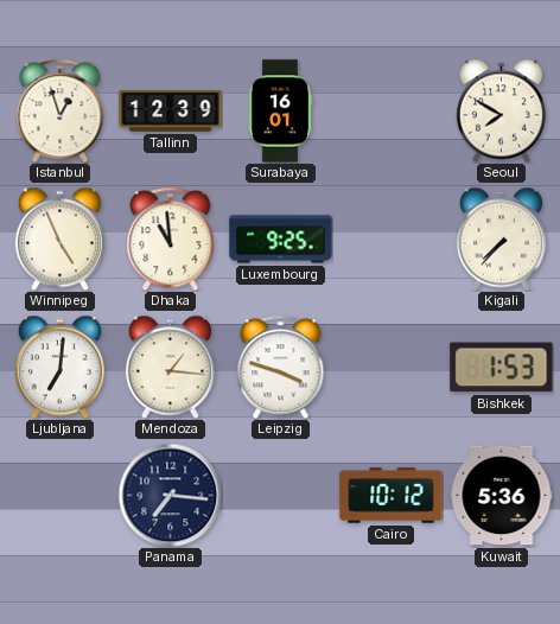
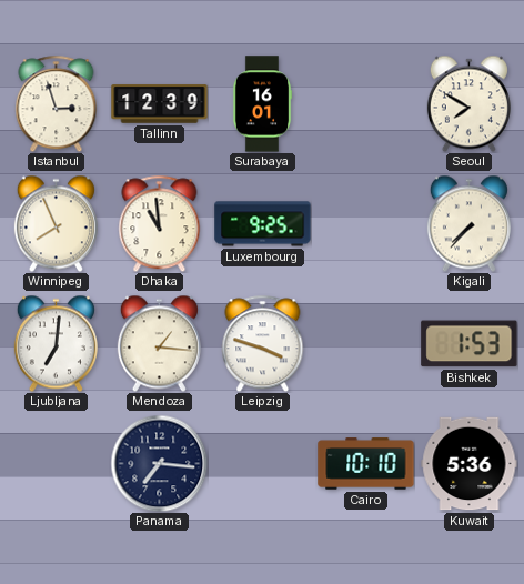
Istanbul: 12:57 -> 2:57 (57, 103)
Winnipeg: 4:56 -> 7:56 (56, 223)
Cairo: 10:12 -> 10:10 (366, 464)
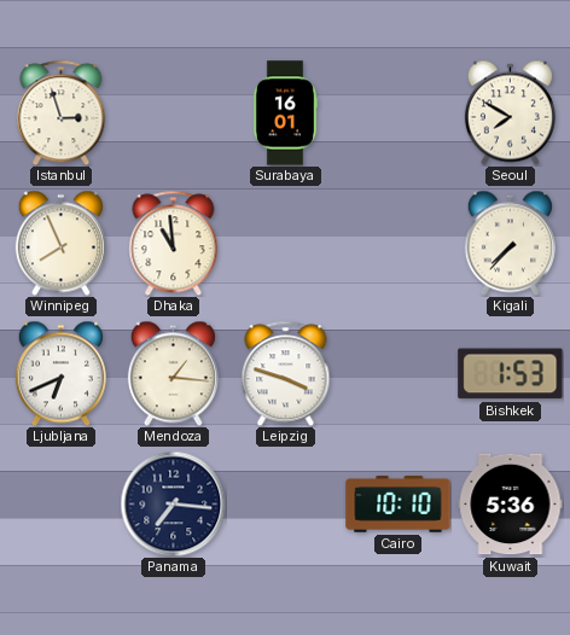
Tallinn: 12:39 -> none (160, 104)
Luxembourg: 9:25 -> none (263, 224)
Ljubljana: 7:01 -> 6:41 (60, 373)
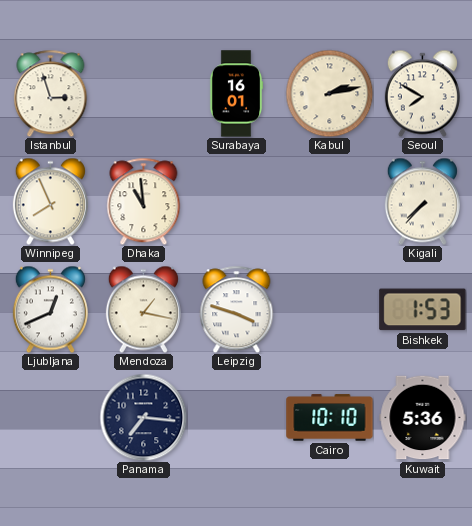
Kabul: none -> 2:13 (329, 93)
Ljubljana: 6:41 -> 12:41 (50, 309)
Mendoza: 1:16 -> 1:17 (143, 309)
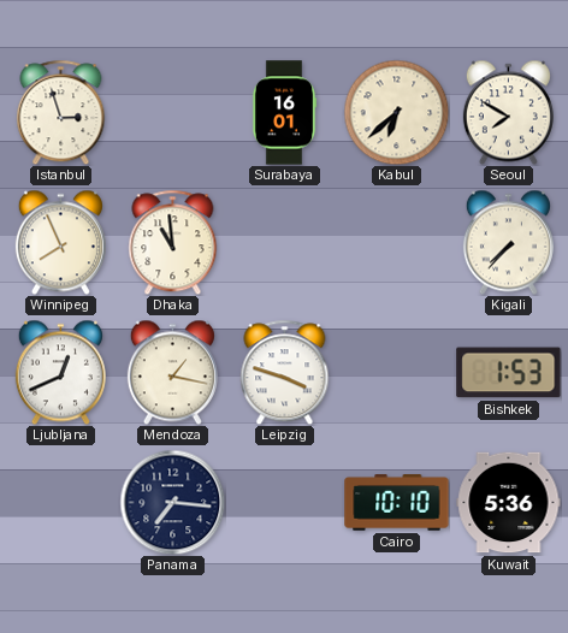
Kabul: 2:13 -> 6:38 (396, 112)
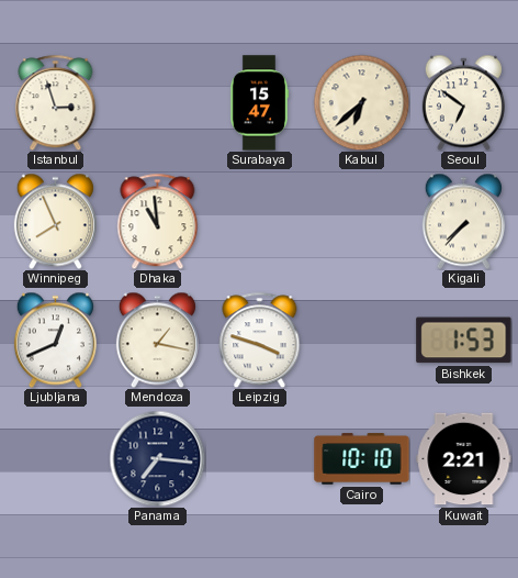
Surabaya: 16:01 -> 15:47 (259, 103)
Seoul: 7:50 -> 6:51 (463, 102)
Kuwait: 5:36 -> 2:21 (464, 459)
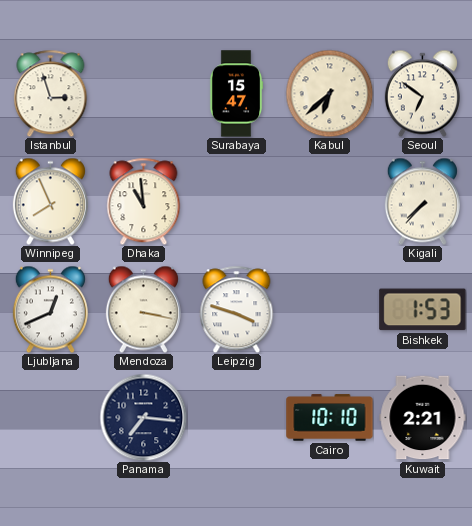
Mendoza: 1:17 -> 3:17 (143, 309)
